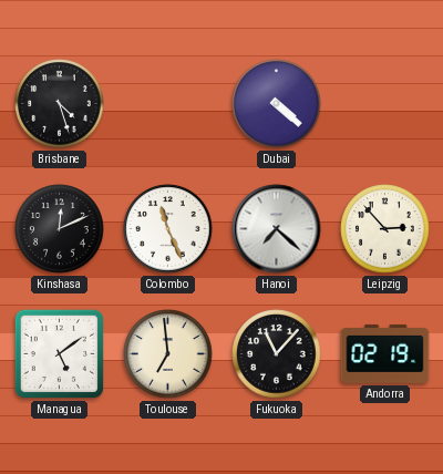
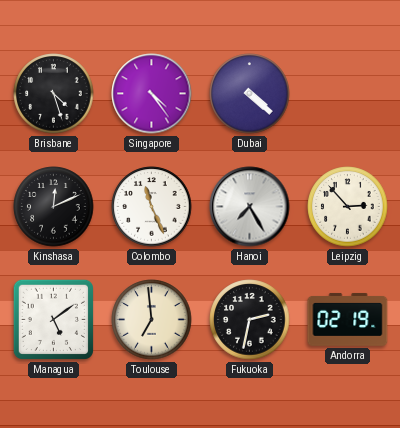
Singapore: none -> 4:24 (152, 94)
Hanoi: 7:22 -> 7:25 (250, 207)
Fukuoka: 11:07 -> 2:32 (250, 320)
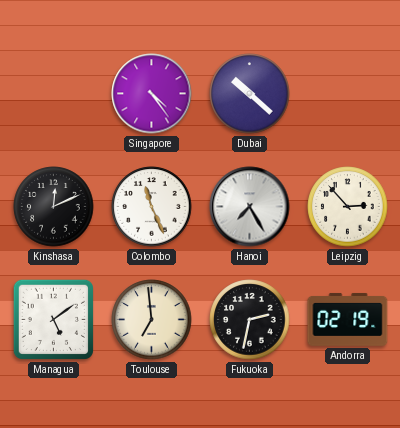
Brisbane: 4:27 -> none (54, 94)
Dubai: 4:22 -> 10:22 (250, 94)
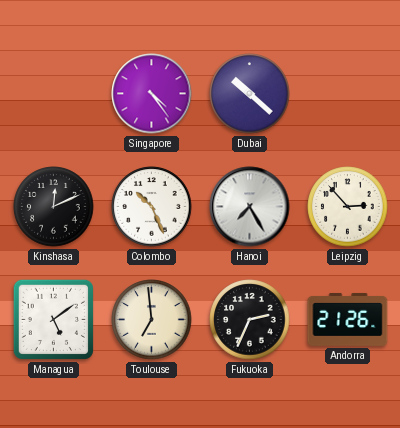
Colombo: 11:26 -> 10:26 (152, 207)
Fukuoka: 2:32 -> 2:34 (250, 320)
Andorra: 02:19 -> 21:26 (348, 319)
